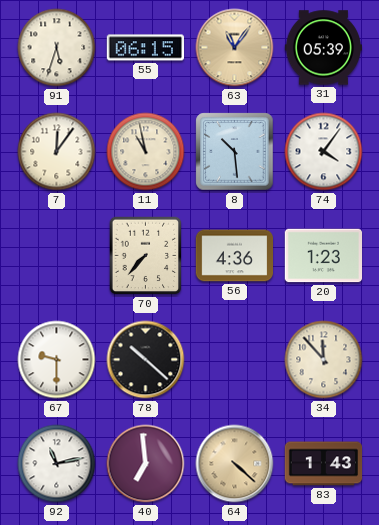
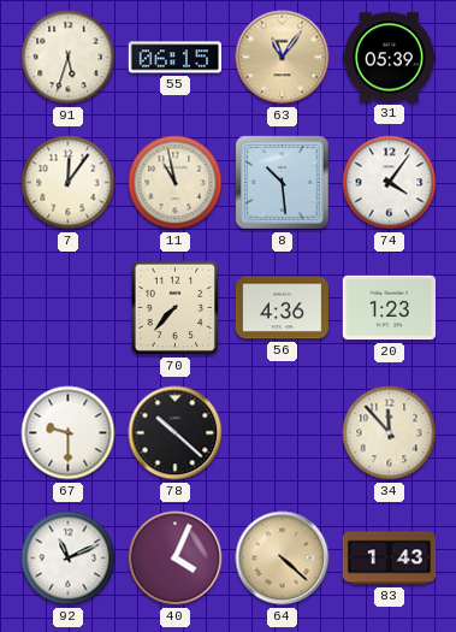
92: 11:13 -> 11:11 (69, 559)
40: 6:59 -> 4:04 (176, 559)
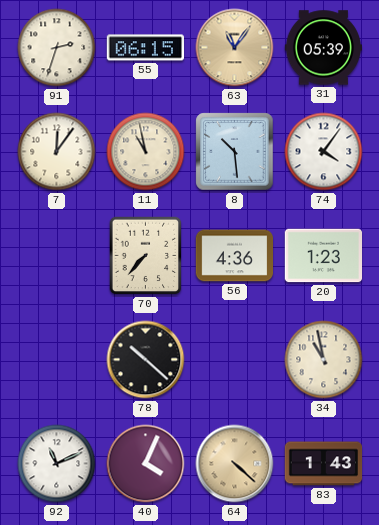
91: 5:33 -> 2:33 (57, 48)
67: 9:30 -> none (69, 433)
34: 11:53 -> 10:58 (324, 360)
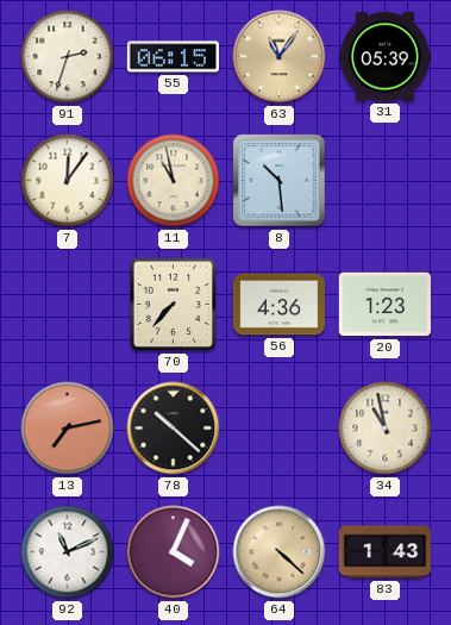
74: 4:06 -> none (324, 152)
13: none -> 7:13 (68, 429)
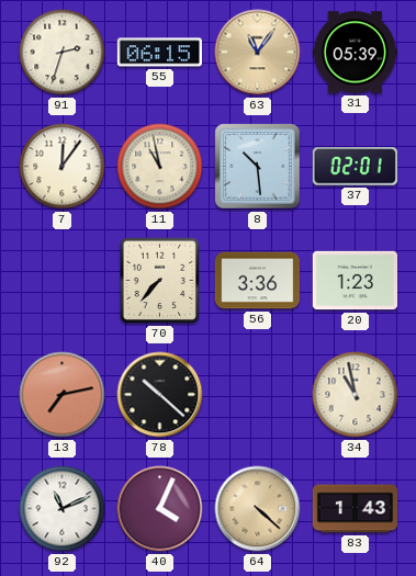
37: none -> 02:01 (355, 167)
56: 4:36 -> 3:36 (257, 281)
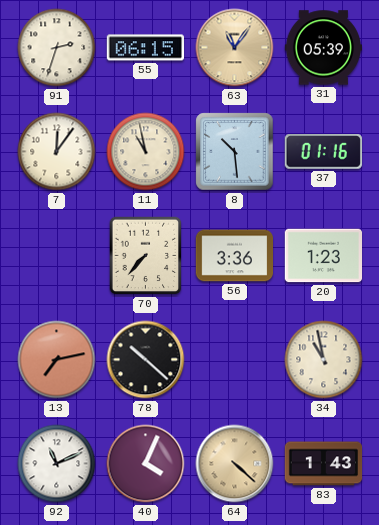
37: 02:01 -> 01:16 (323, 152)
